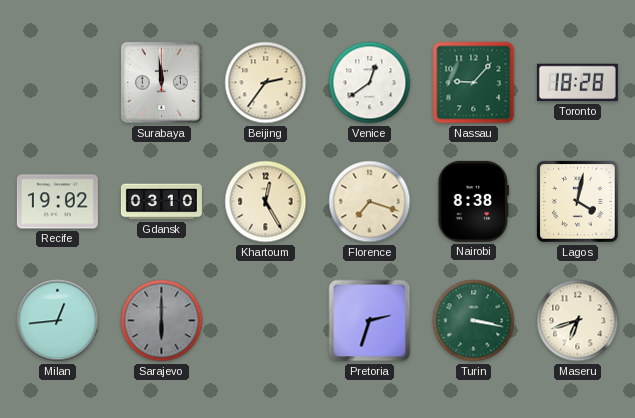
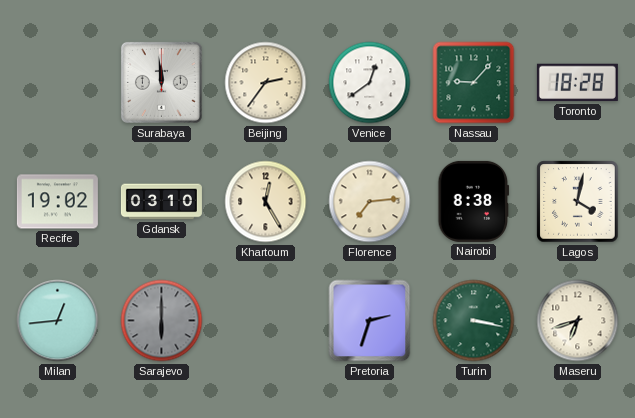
Florence: 7:18 -> 7:14 (370, 202)
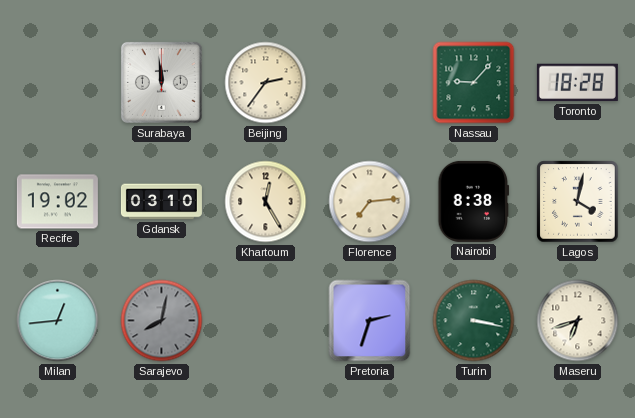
Venice: 12:39 -> none (370, 83)
Sarajevo: 6:00 -> 8:02 (162, 321)
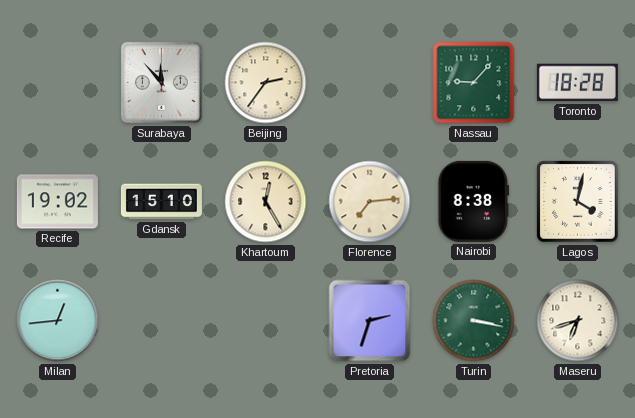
Surabaya: 11:59 -> 11:53 (161, 82)
Gdansk: 03:10 -> 15:10 (161, 202)
Sarajevo: 8:02 -> none (162, 321)
